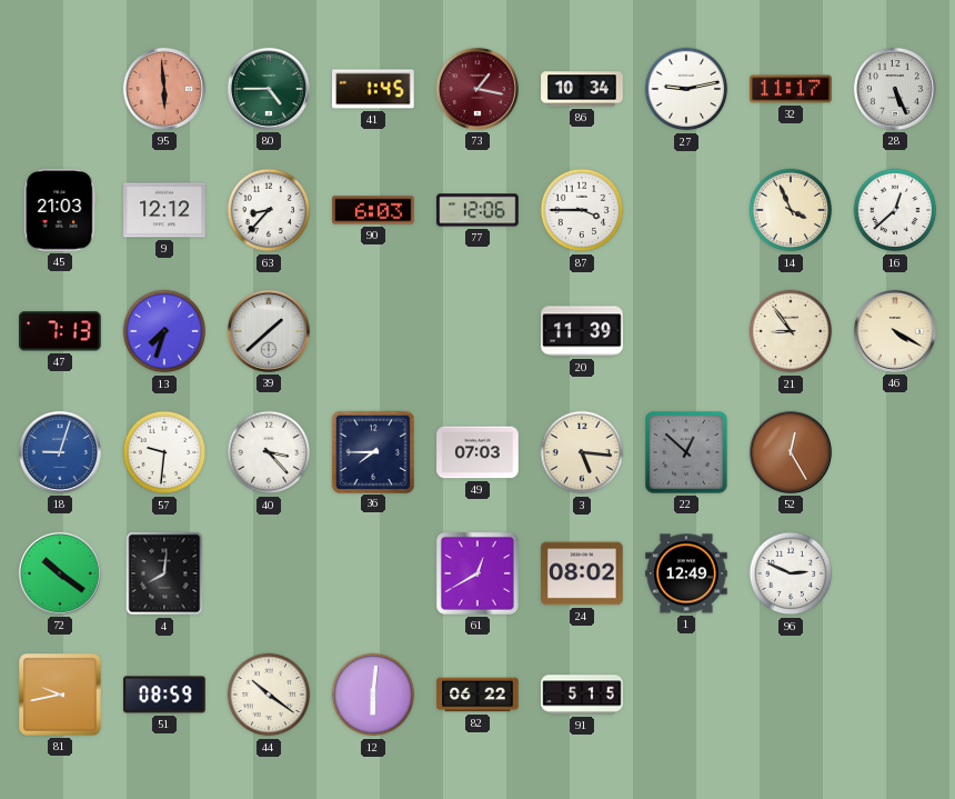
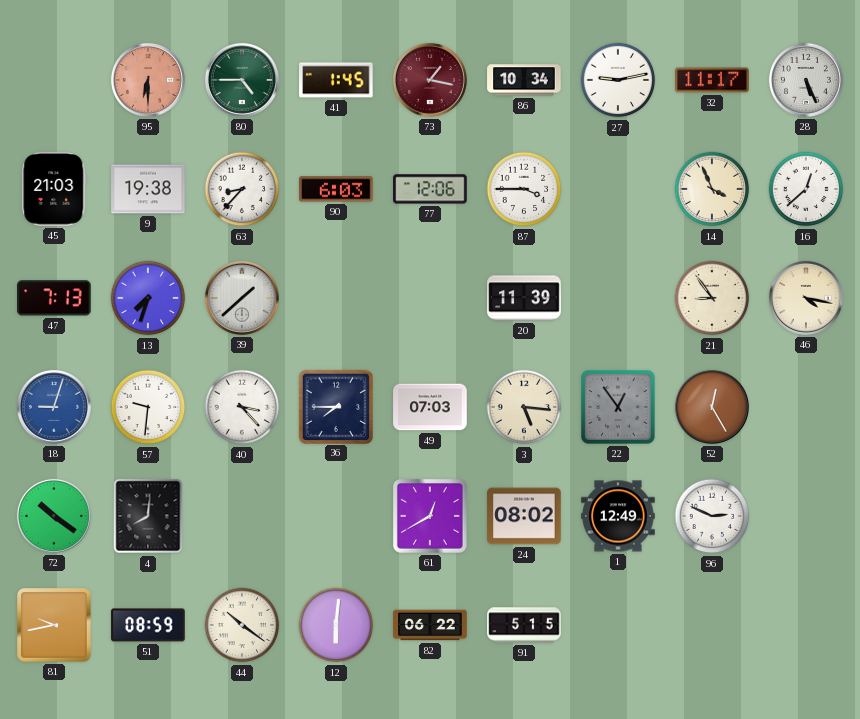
95: 5:59 -> 6:30 (148, 80)
9: 12:12 -> 19:38 (148, 189)
46: 4:20 -> 4:17 (806, 298)
22: 12:52 -> 12:54 (619, 408)
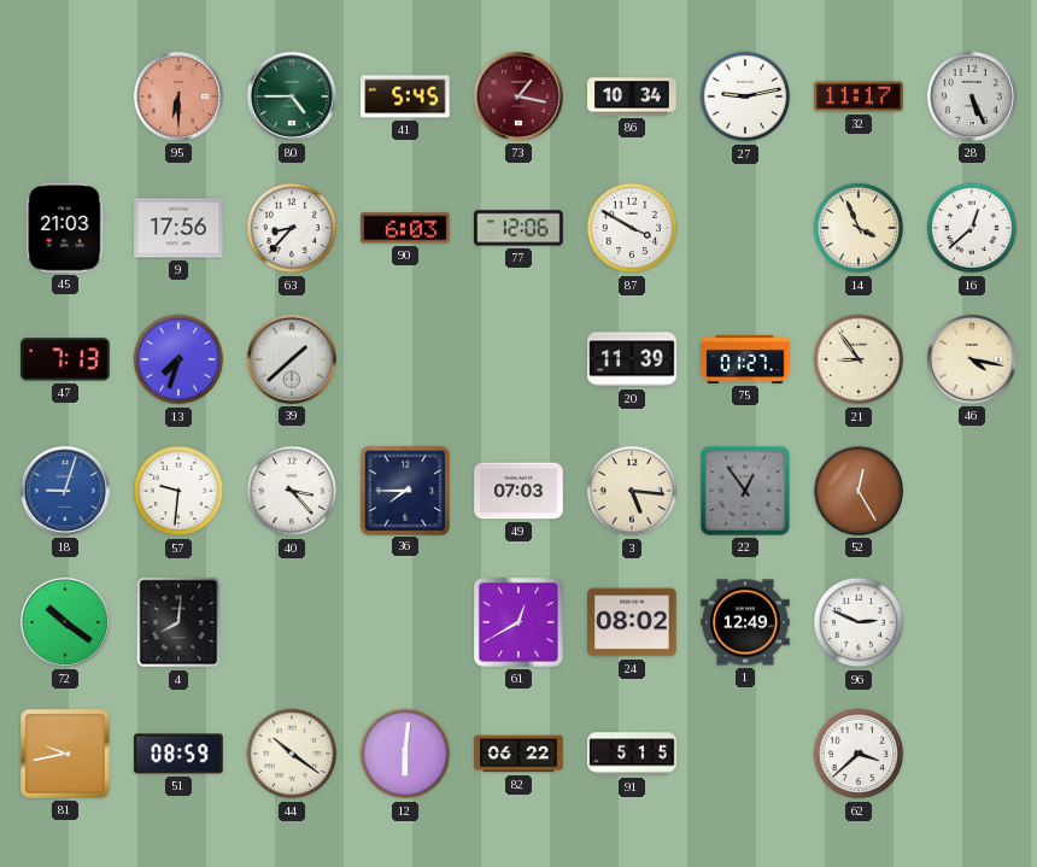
41: 1:45 -> 5:45 (405, 96)
9: 19:38 -> 17:56 (178, 228)
87: 3:45 -> 3:50 (632, 228)
75: none -> 01:27 (745, 359)
62: none -> 3:38 (859, 754)
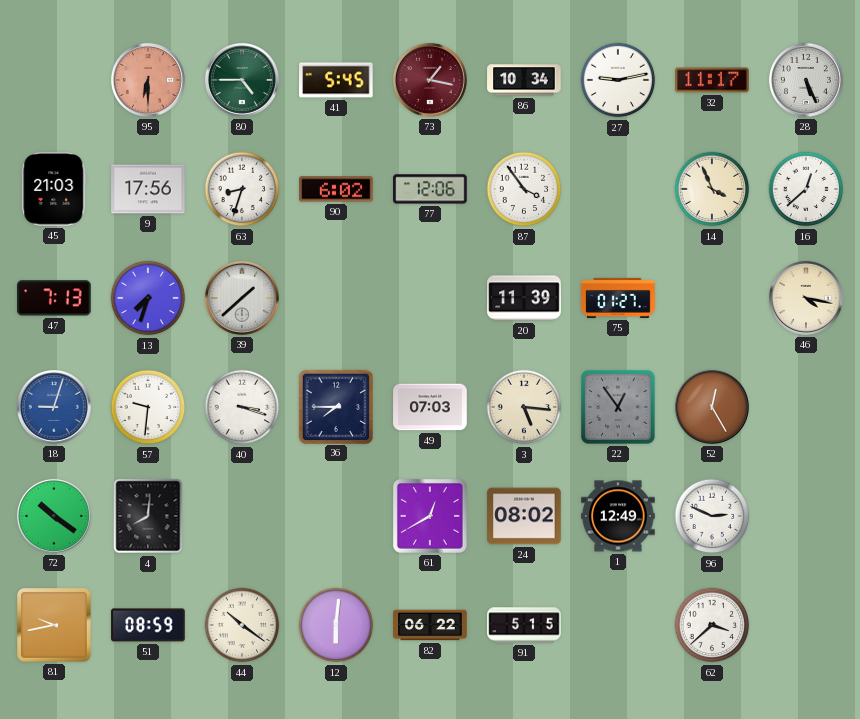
63: 8:37 -> 8:33 (242, 189)
90: 6:03 -> 6:02 (336, 189)
87: 3:50 -> 3:54 (524, 189)
21: 8:54 -> none (859, 359)
40: 3:23 -> 3:18 (242, 407)
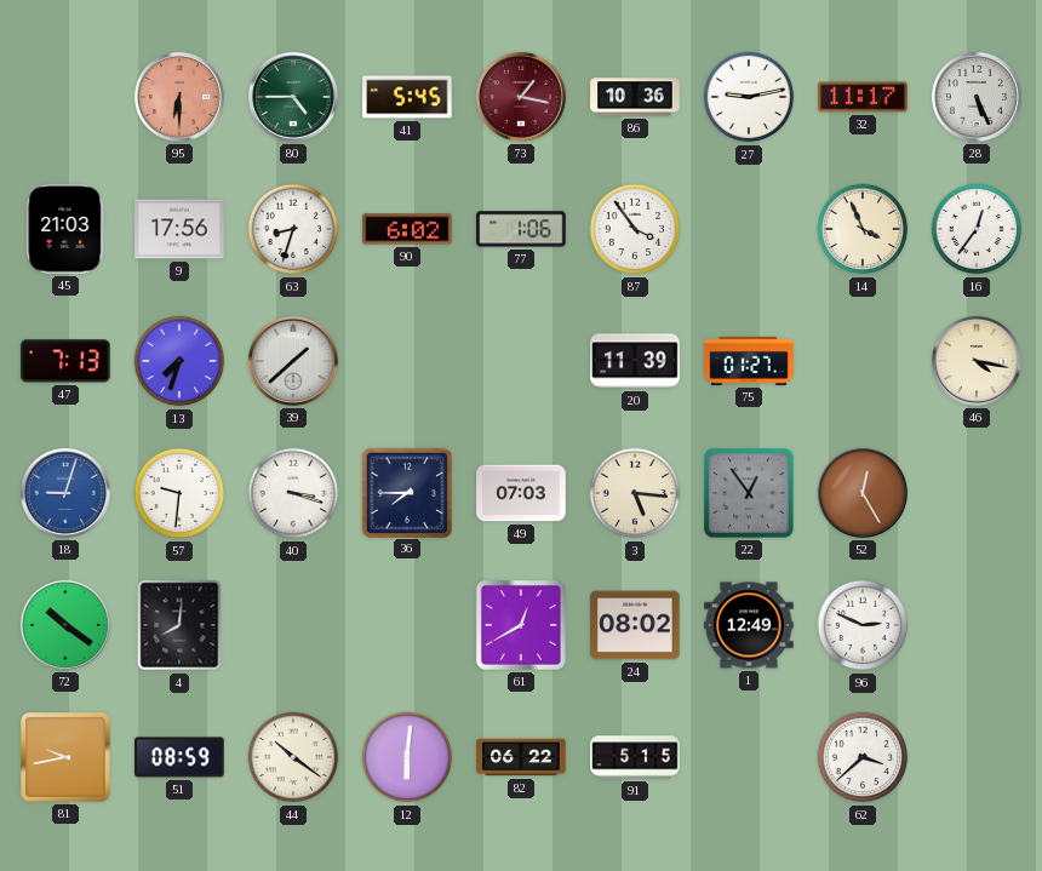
86: 10:34 -> 10:36 (635, 97)
77: 12:06 -> 1:06 (521, 229)
16: 12:38 -> 12:36 (977, 229)
